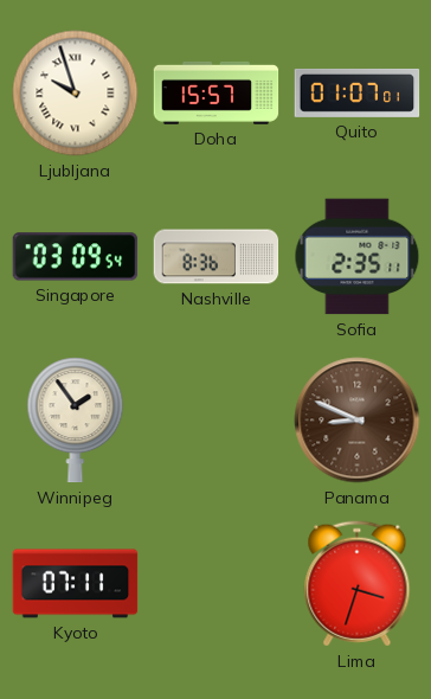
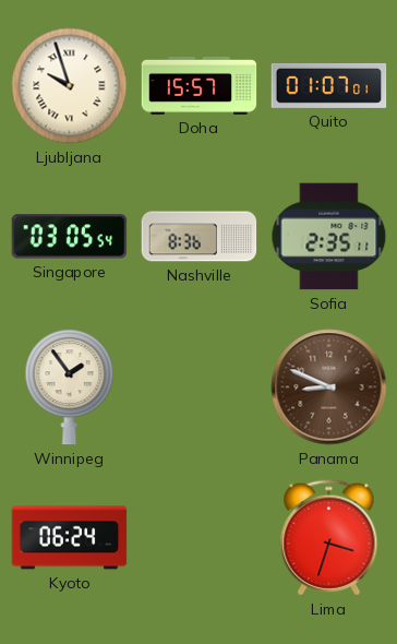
Singapore: 03:09 -> 03:05 (70, 237)
Kyoto: 07:11 -> 06:24 (70, 538)
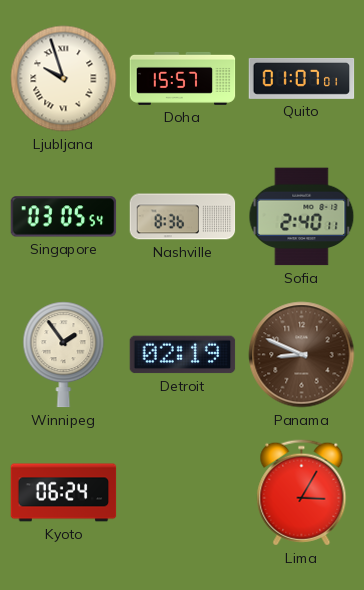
Sofia: 2:35 -> 2:40 (302, 217)
Detroit: none -> 02:19 (183, 355)
Lima: 3:33 -> 3:05 (302, 493)
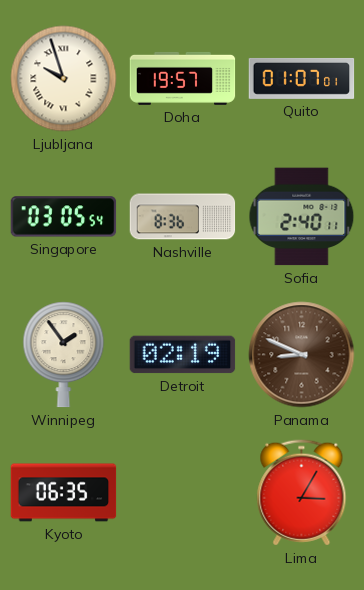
Doha: 15:57 -> 19:57 (183, 78)
Kyoto: 06:24 -> 06:35 (64, 493)
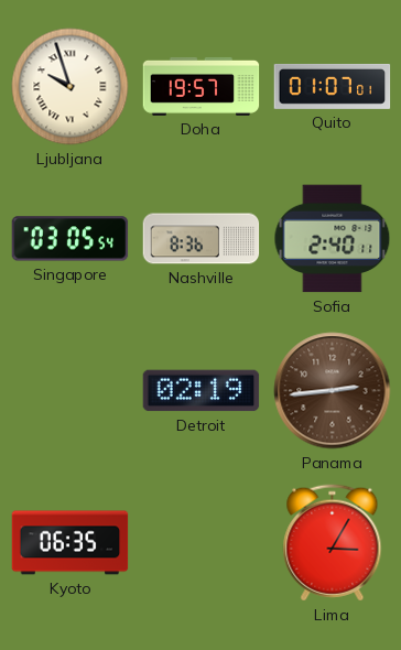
Winnipeg: 1:54 -> none (64, 355)
Panama: 8:49 -> 2:44 (333, 391)
